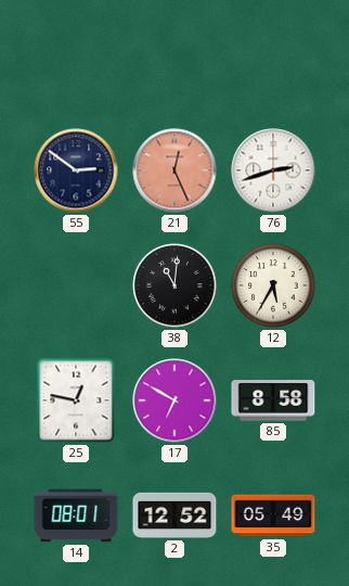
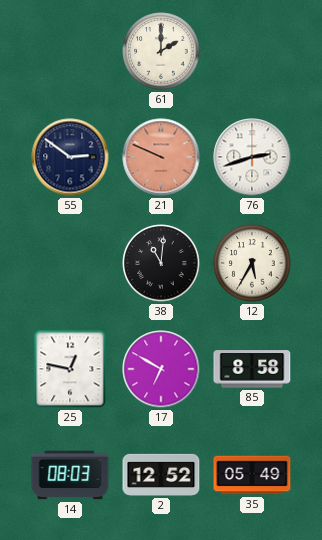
61: none -> 2:00 (161, 51)
21: 12:26 -> 9:49 (161, 157)
14: 08:01 -> 08:03 (70, 475)
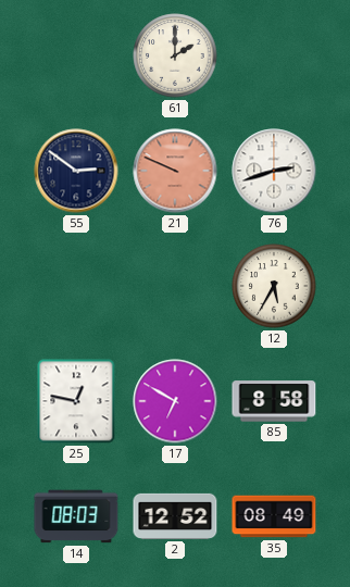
38: 11:01 -> none (161, 263)
35: 05:49 -> 08:49 (274, 516)
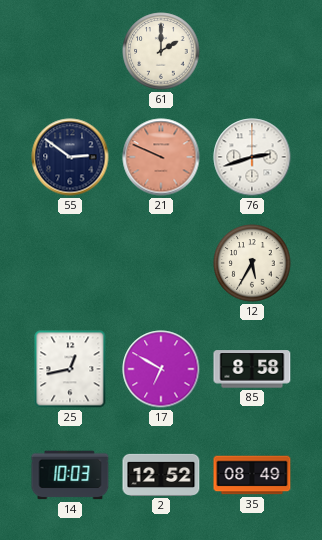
25: 12:47 -> 12:43 (70, 369)
14: 08:03 -> 10:03 (70, 475)
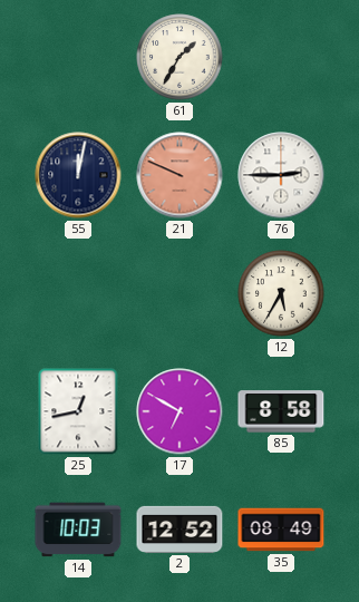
61: 2:00 -> 1:35 (179, 57)
55: 2:51 -> 12:02 (78, 175)
76: 2:42 -> 2:45 (281, 175)
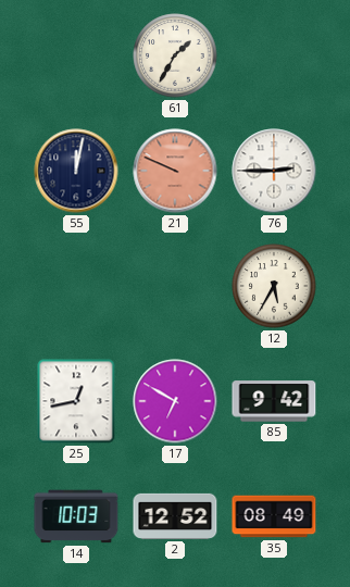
85: 8:58 -> 9:42 (274, 401)
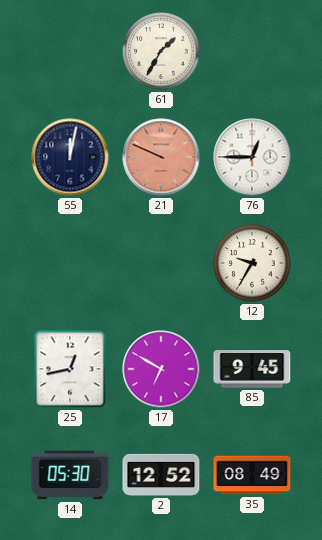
76: 2:45 -> 12:45 (252, 157)
12: 5:35 -> 9:35 (252, 263)
85: 9:42 -> 9:45 (252, 369)
14: 10:03 -> 05:30 (70, 475)
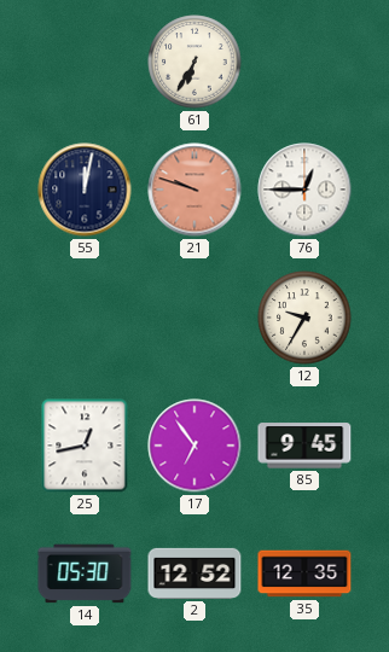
61: 1:35 -> 6:35 (194, 62)
21: 9:49 -> 9:48 (194, 190)
17: 6:50 -> 6:54 (194, 446)
35: 08:49 -> 12:35 (304, 574)
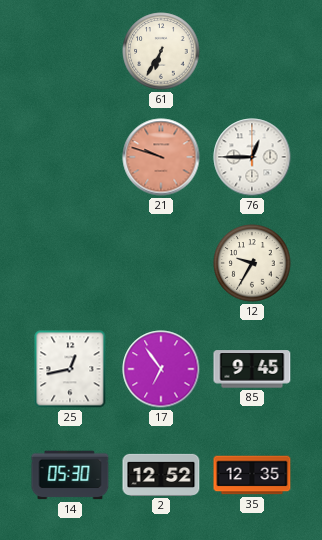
55: 12:02 -> none (85, 190)
